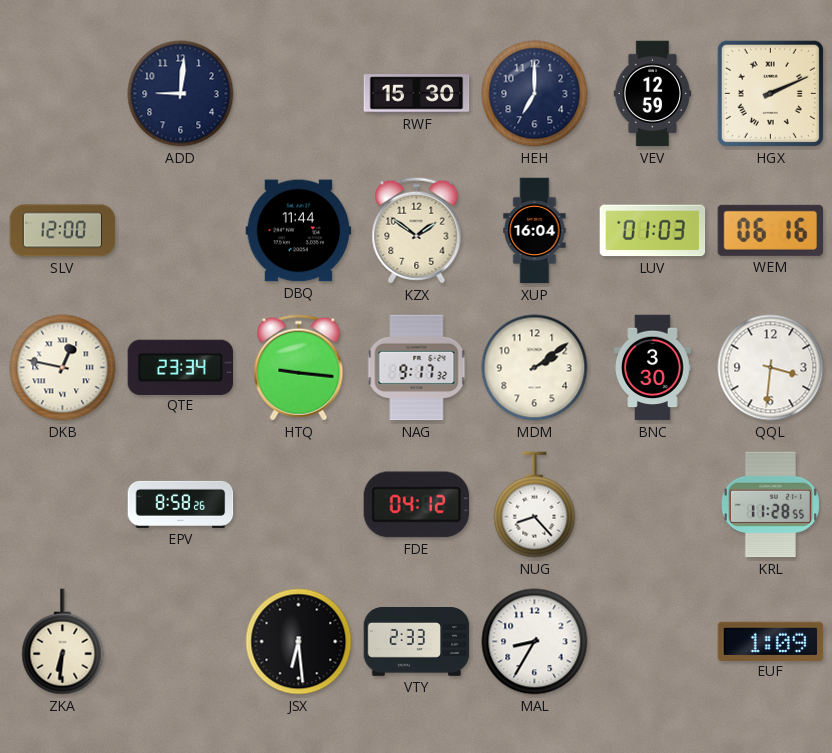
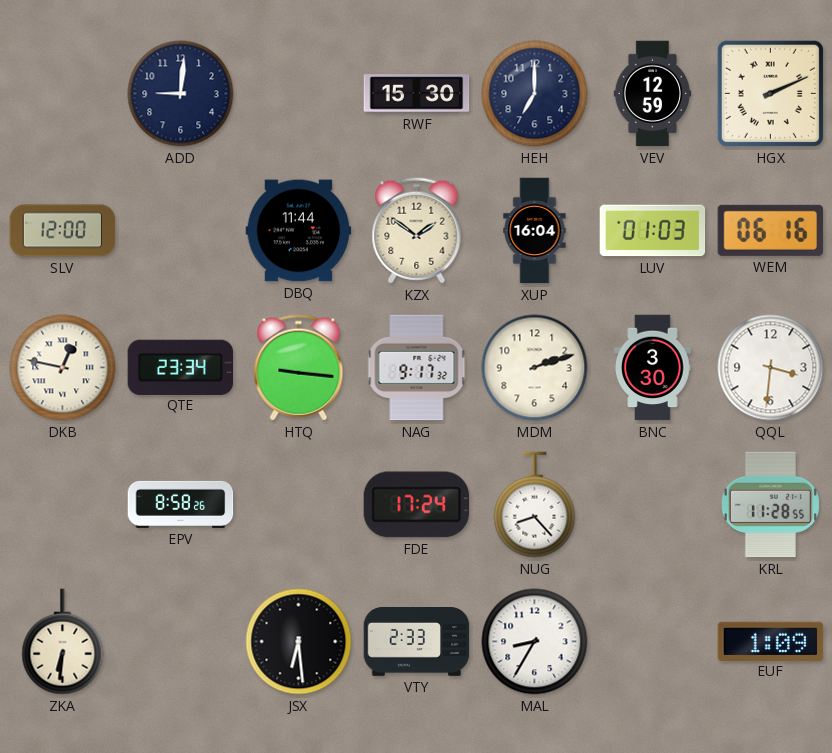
MDM: 2:09 -> 2:12 (535, 368)
FDE: 04:12 -> 17:24 (417, 505)
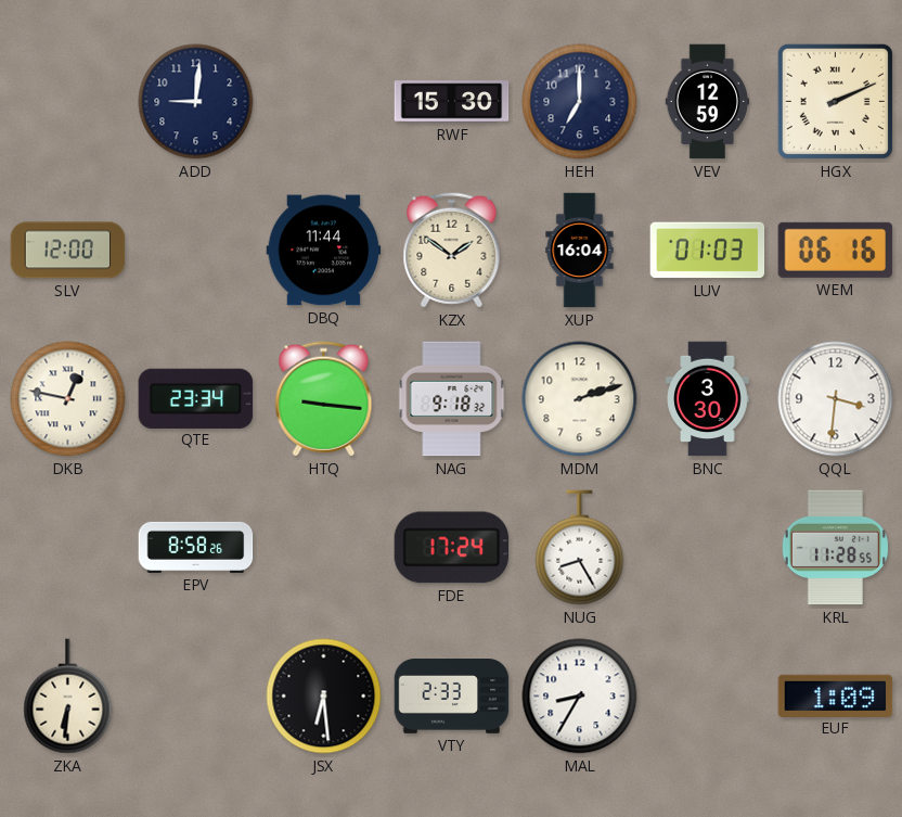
NAG: 9:17 -> 9:18 (452, 399)
NUG: 8:23 -> 8:25 (580, 548)
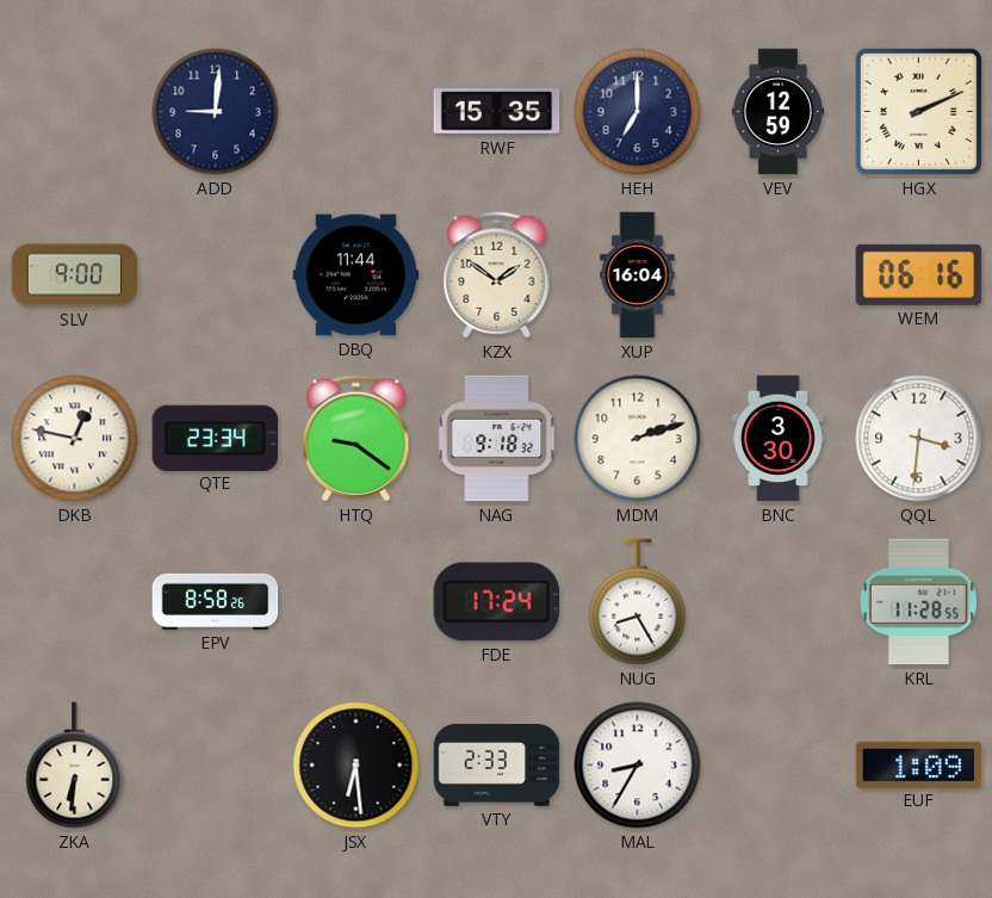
RWF: 15:30 -> 15:35 (497, 112)
SLV: 12:00 -> 9:00 (75, 275)
LUV: 01:03 -> none (708, 251)
HTQ: 9:16 -> 9:21 (356, 439)
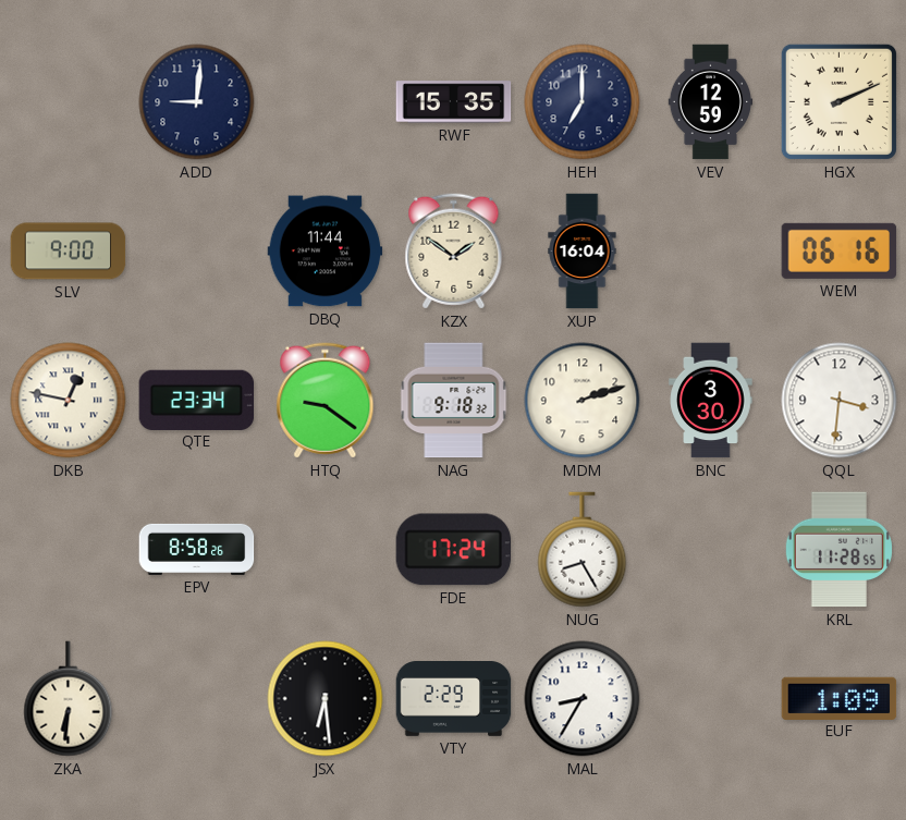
VTY: 2:33 -> 2:29 (454, 699)
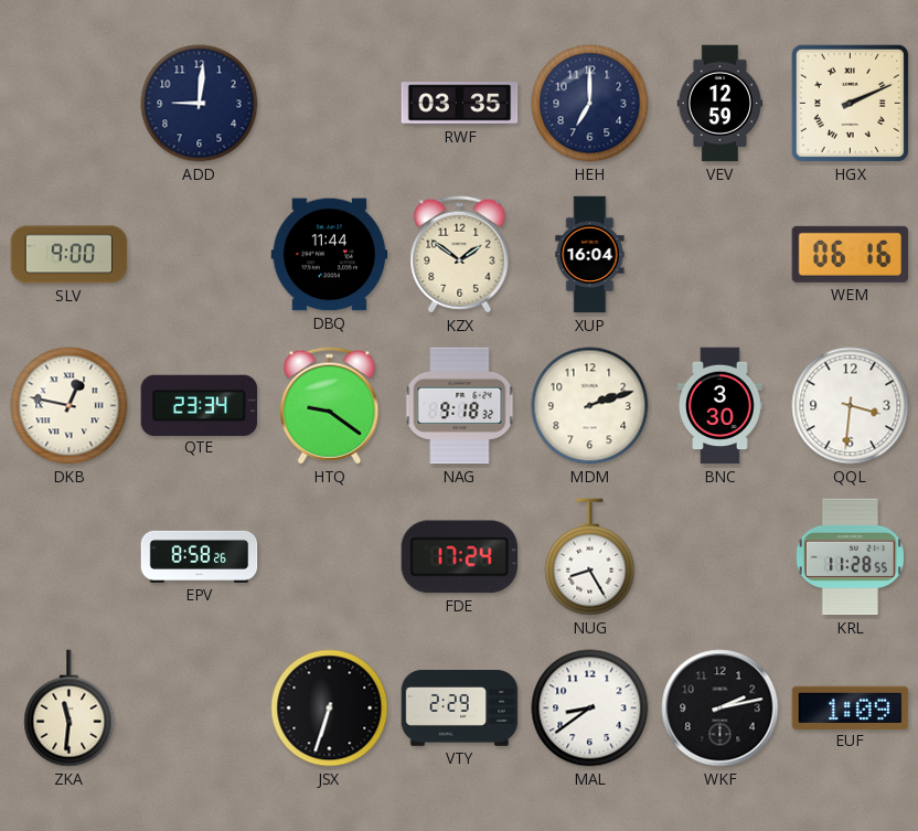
RWF: 15:35 -> 03:35 (460, 104)
ZKA: 6:31 -> 11:31 (70, 709)
JSX: 6:29 -> 6:33 (330, 709)
MAL: 8:35 -> 8:39 (590, 709)
WKF: none -> 2:13 (720, 709)
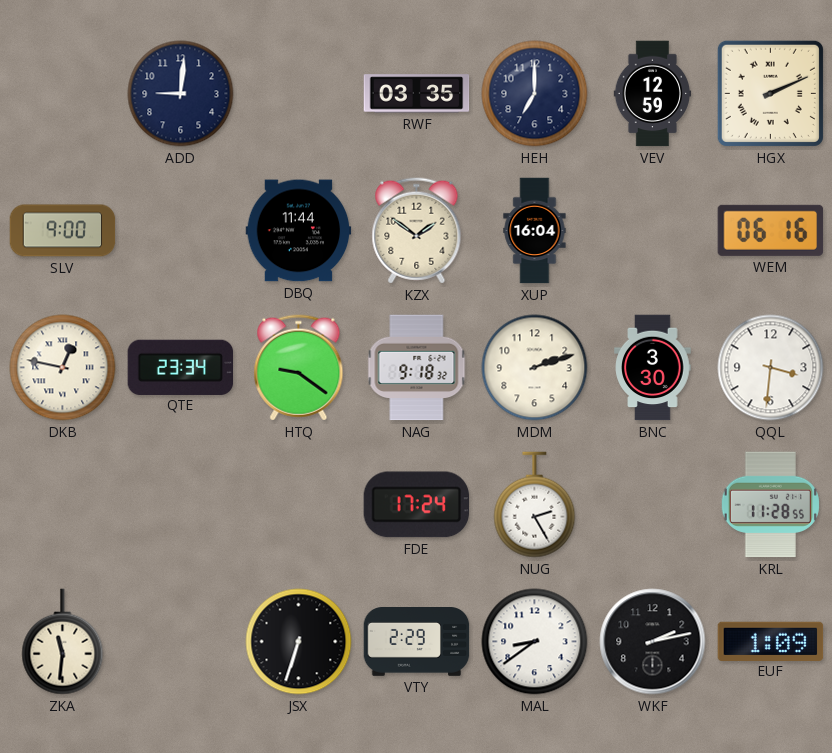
EPV: 8:58 -> none (200, 556)
NUG: 8:25 -> 2:25 (535, 505)
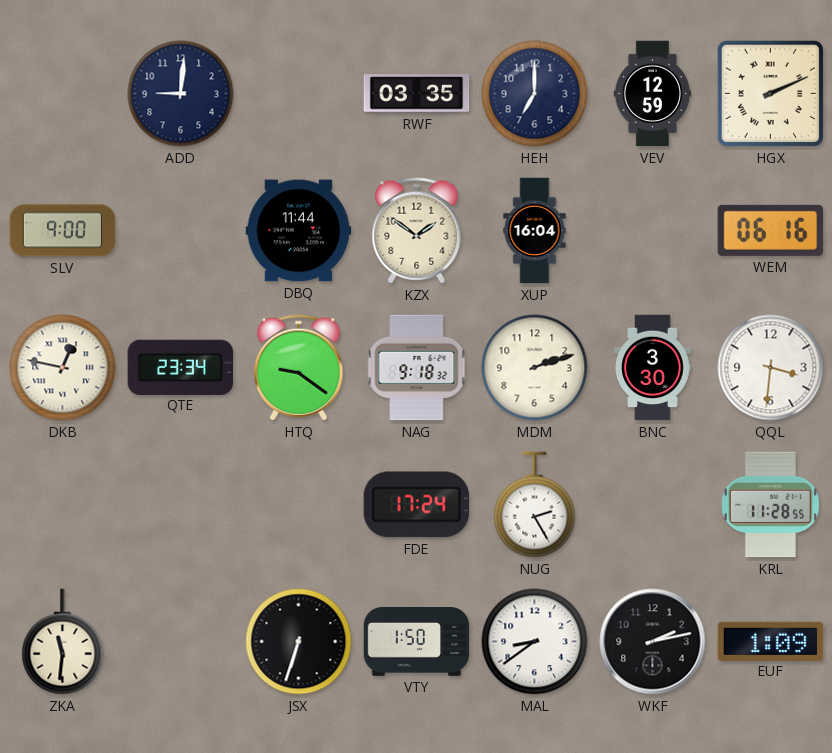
VTY: 2:29 -> 1:50 (417, 642)
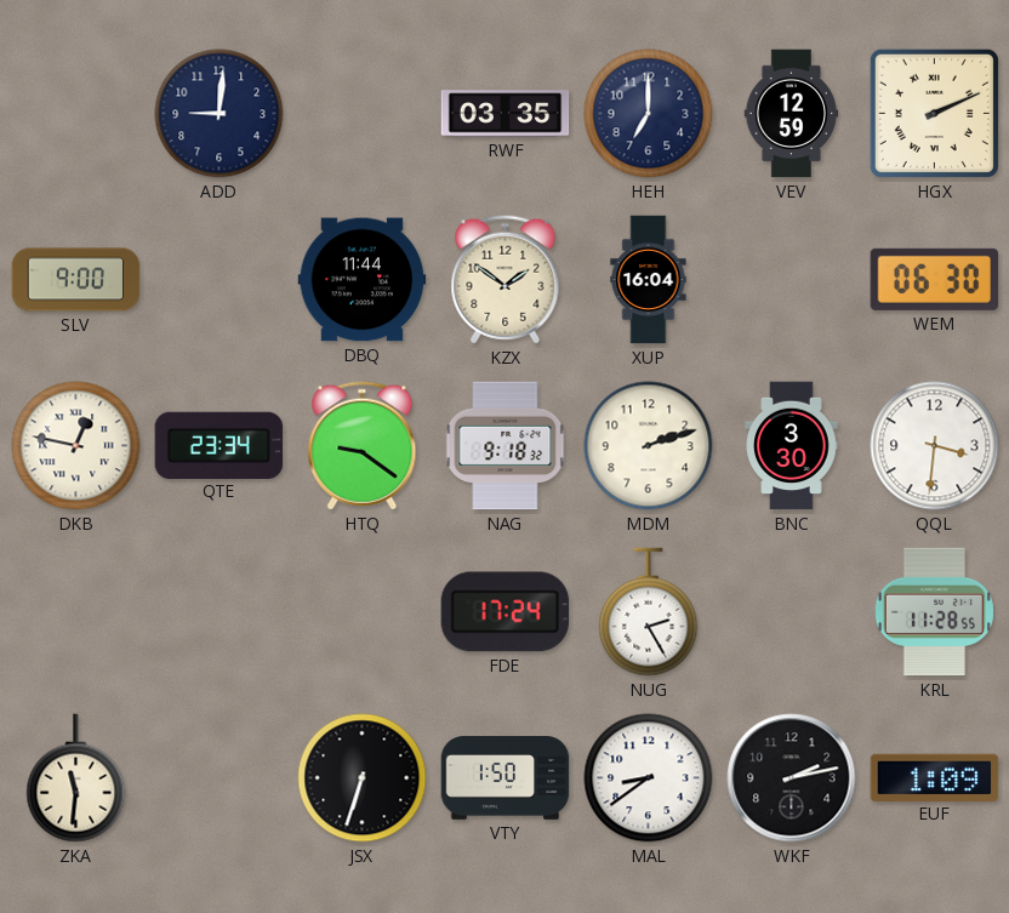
WEM: 06:16 -> 06:30 (935, 279)
